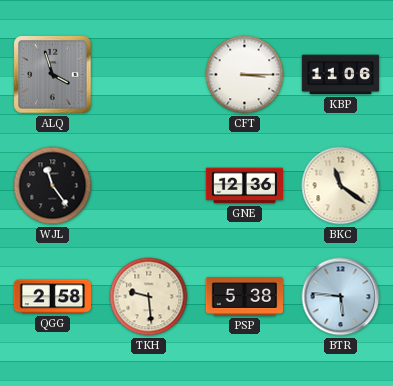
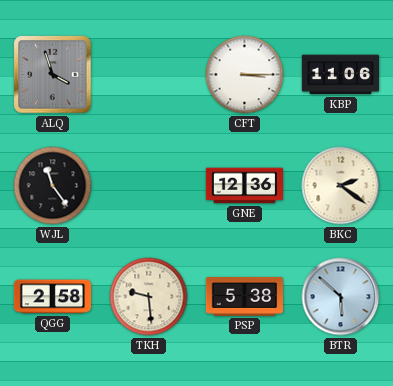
BKC: 11:21 -> 2:21 (341, 186)
BTR: 5:46 -> 5:52 (341, 297)
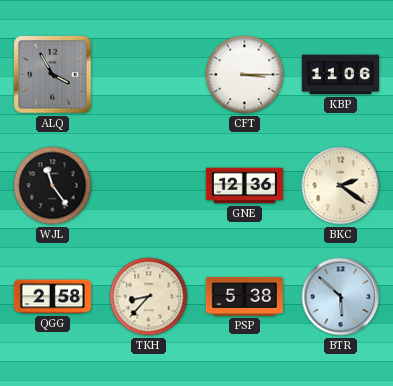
ALQ: 3:57 -> 3:55 (53, 75)
TKH: 9:29 -> 8:37 (149, 297)
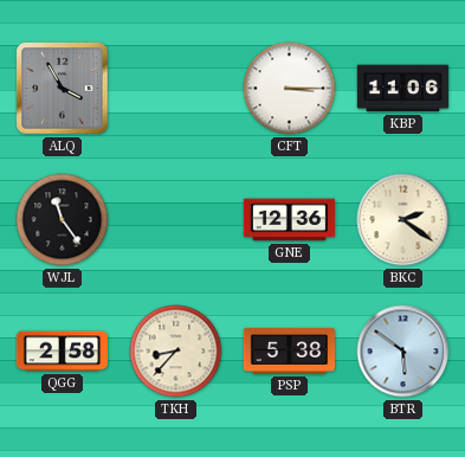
BTR: 5:52 -> 5:51 (403, 352)
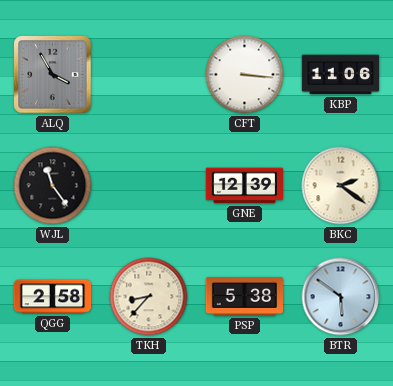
CFT: 3:15 -> 3:16 (245, 75)
GNE: 12:36 -> 12:39 (244, 186)
